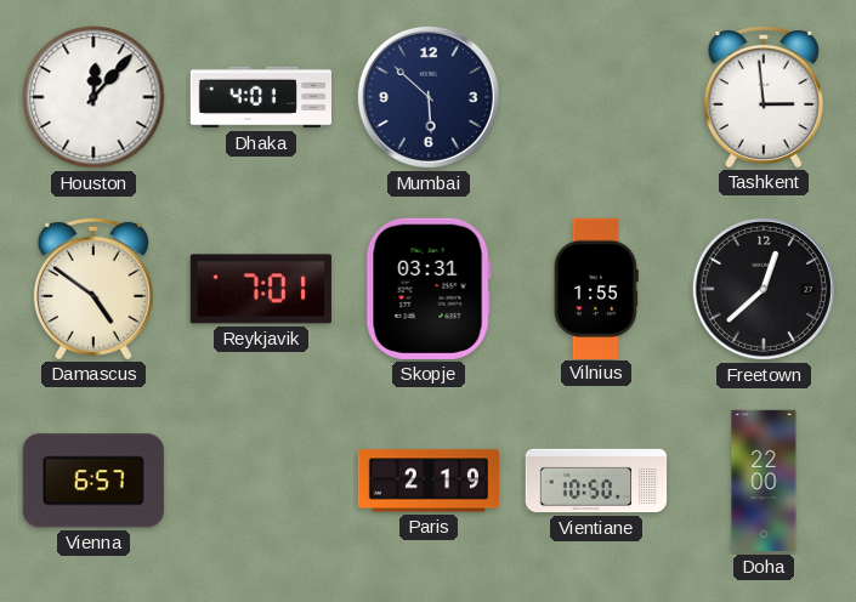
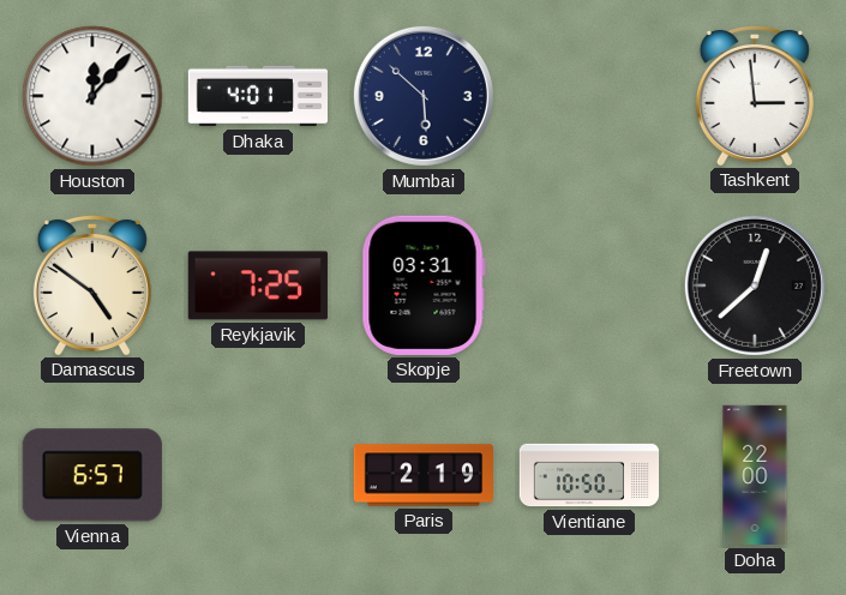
Reykjavik: 7:01 -> 7:25 (258, 286)
Vilnius: 1:55 -> none (596, 288)
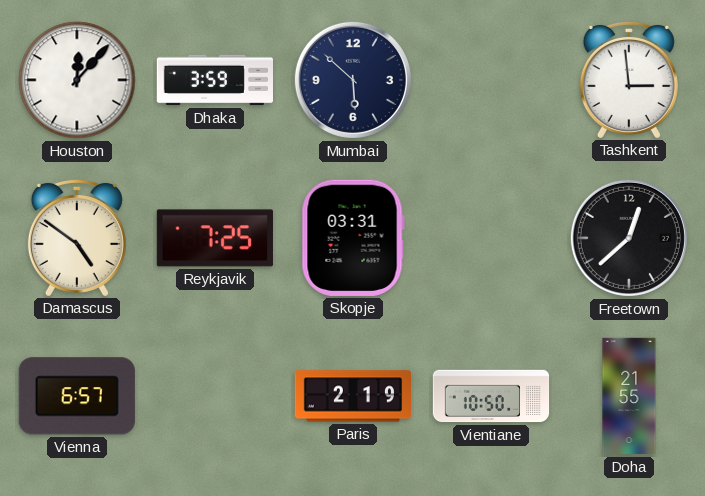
Dhaka: 4:01 -> 3:59 (214, 80)
Doha: 22:00 -> 21:55 (629, 396)
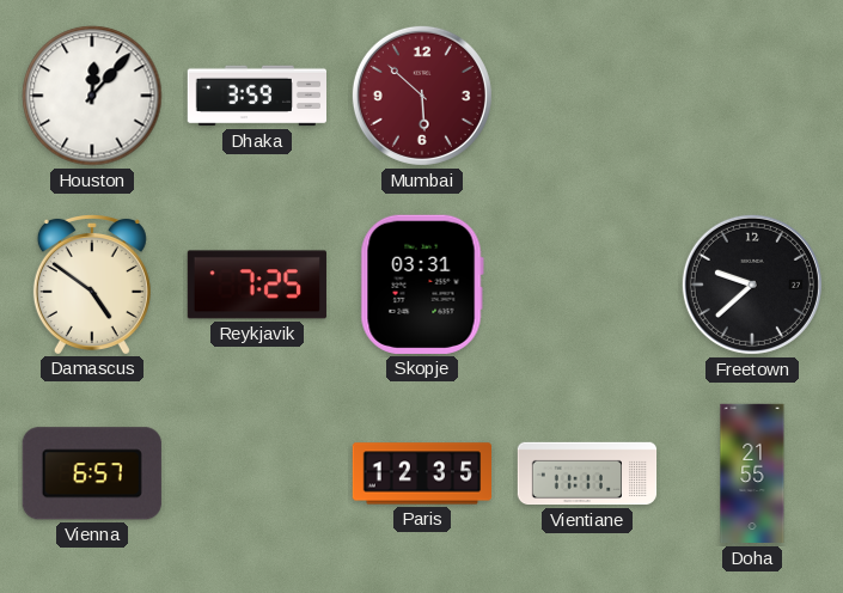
Mumbai dial: navy -> burgundy (422, 96)
Tashkent: 2:59 -> none (629, 79)
Freetown: 12:38 -> 9:38 (752, 285)
Paris: 2:19 -> 12:35 (421, 473)
Vientiane: 10:50 -> 11:11 (587, 473)
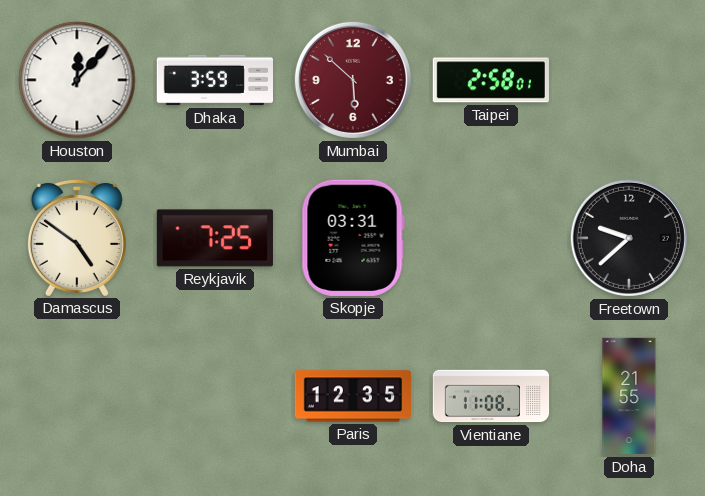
Taipei: none -> 2:58 (491, 80)
Vienna: 6:57 -> none (92, 473)
Vientiane: 11:11 -> 11:08 (491, 396)
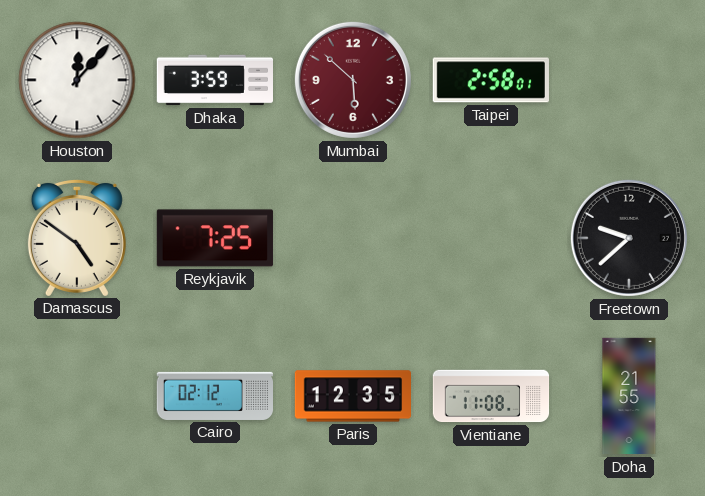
Skopje: 03:31 -> none (353, 238)
Cairo: none -> 02:12 (214, 396)
